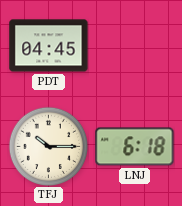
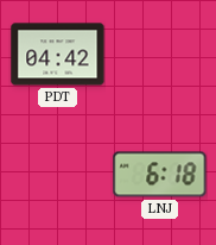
PDT: 04:45 -> 04:42 (58, 55)
TFJ: 10:15 -> none (48, 146)
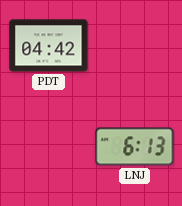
LNJ: 6:18 -> 6:13 (135, 147)
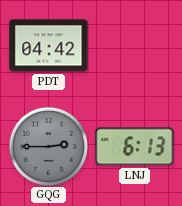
GQG: none -> 2:45 (48, 146)
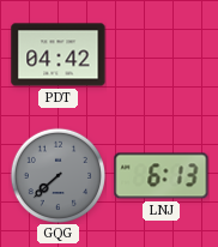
GQG: 2:45 -> 7:38 (57, 175)
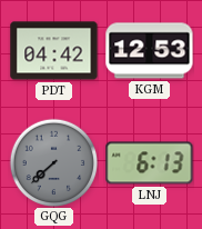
KGM: none -> 12:53 (150, 51)
